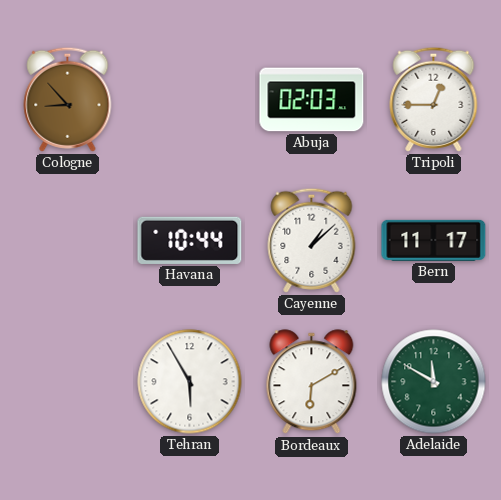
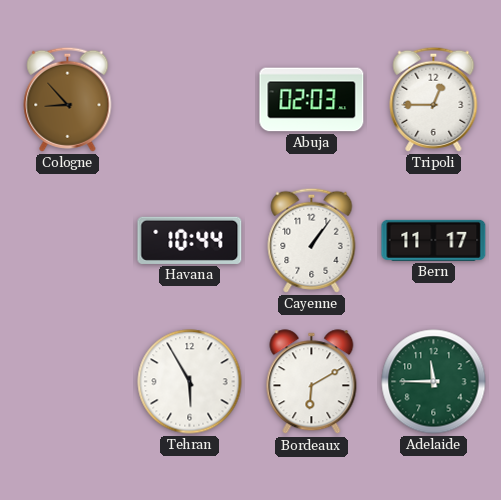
Cayenne: 1:08 -> 1:06 (312, 240)
Adelaide: 11:50 -> 11:45 (434, 382)
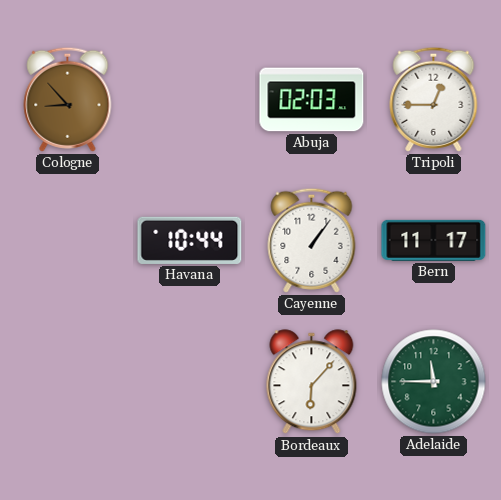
Tehran: 5:55 -> none (190, 382)
Bordeaux: 6:10 -> 6:07 (312, 382)
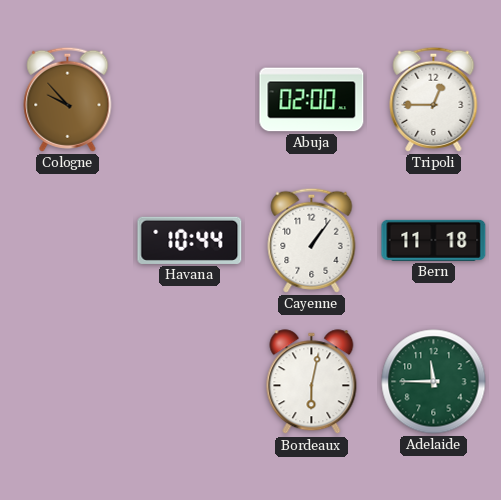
Cologne: 8:53 -> 9:53 (68, 99)
Abuja: 02:03 -> 02:00 (312, 100)
Bern: 11:17 -> 11:18 (434, 240)
Bordeaux: 6:07 -> 6:02 (312, 382)
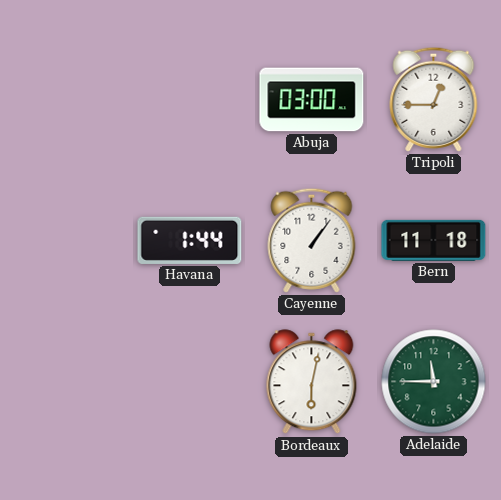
Cologne: 9:53 -> none (68, 99)
Abuja: 02:00 -> 03:00 (312, 100)
Havana: 10:44 -> 1:44 (190, 240)
